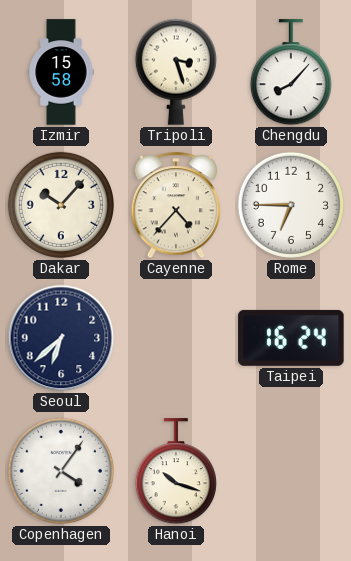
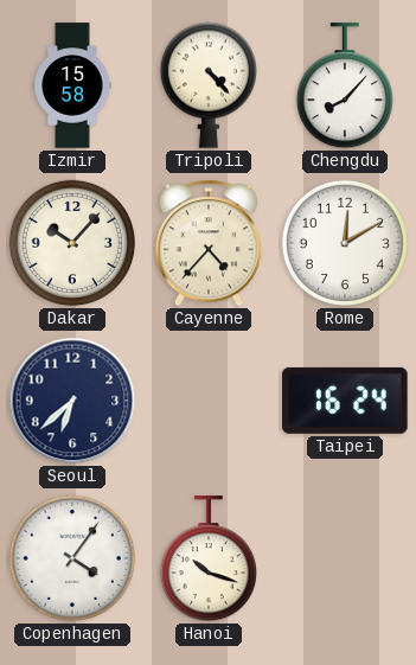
Tripoli: 3:27 -> 4:23 (209, 85)
Rome: 6:45 -> 12:10 (345, 243)
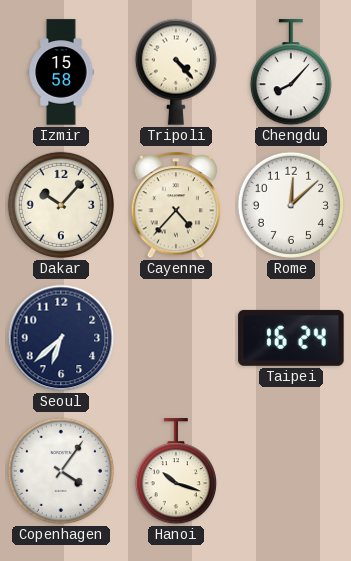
Rome: 12:10 -> 12:08 (291, 205)
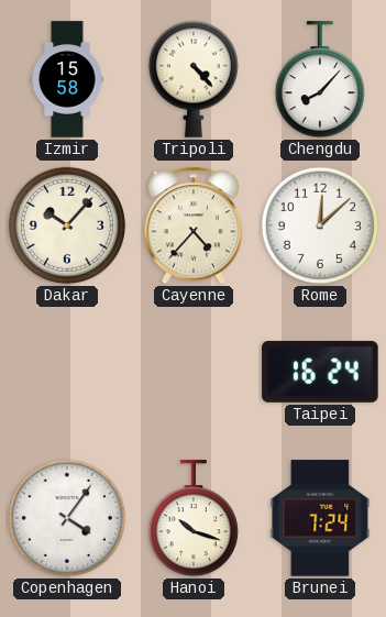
Seoul: 6:38 -> none (61, 338)
Brunei: none -> 7:24 (320, 518)
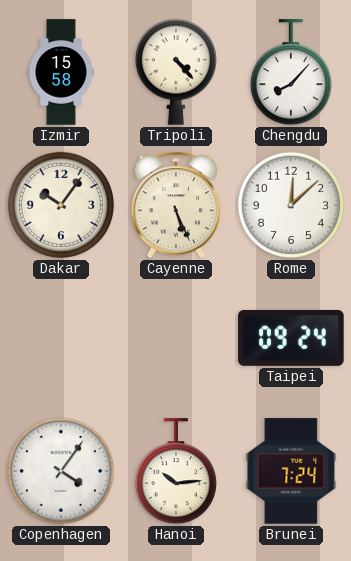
Dakar: 10:07 -> 10:06 (61, 205)
Cayenne: 4:37 -> 5:26 (176, 206)
Taipei: 16:24 -> 09:24 (291, 338)
Hanoi: 10:18 -> 10:14 (176, 472)
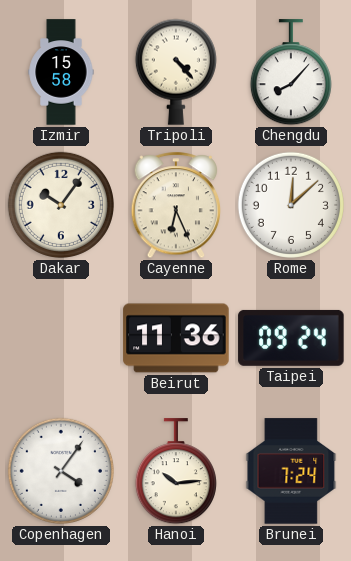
Cayenne: 5:26 -> 6:26 (176, 206)
Beirut: none -> 11:36 (176, 338)
